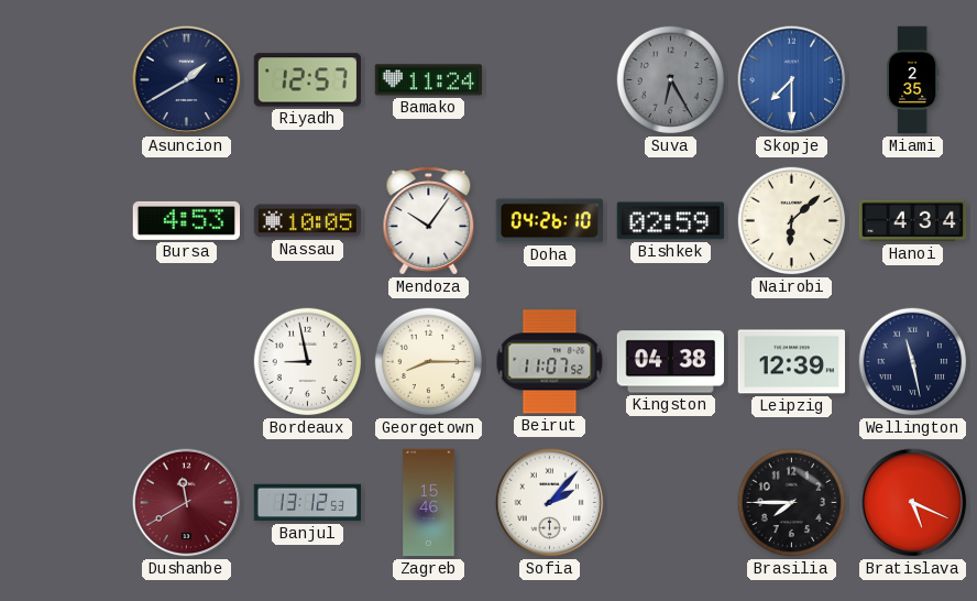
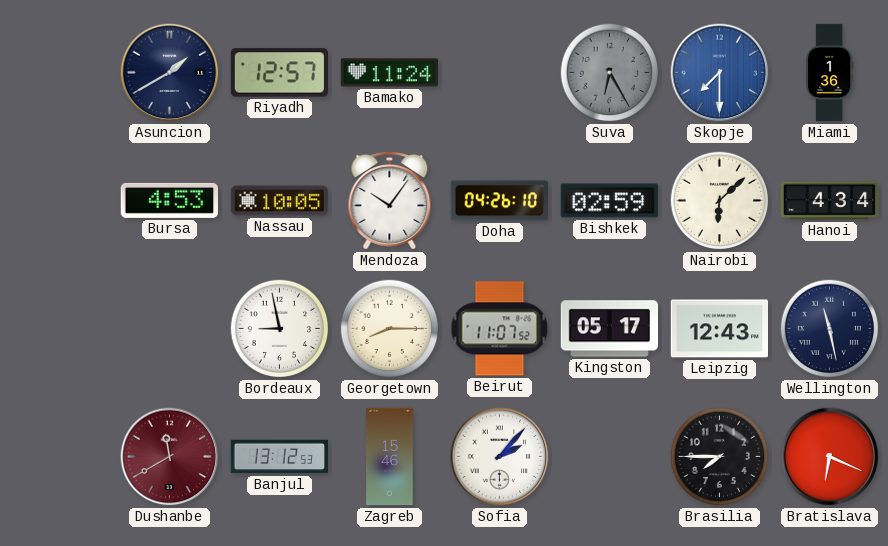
Miami: 2:35 -> 1:36 (829, 73)
Kingston: 04:38 -> 05:17 (609, 329)
Leipzig: 12:39 -> 12:43 (719, 329)
Bratislava: 5:19 -> 6:19 (830, 457)
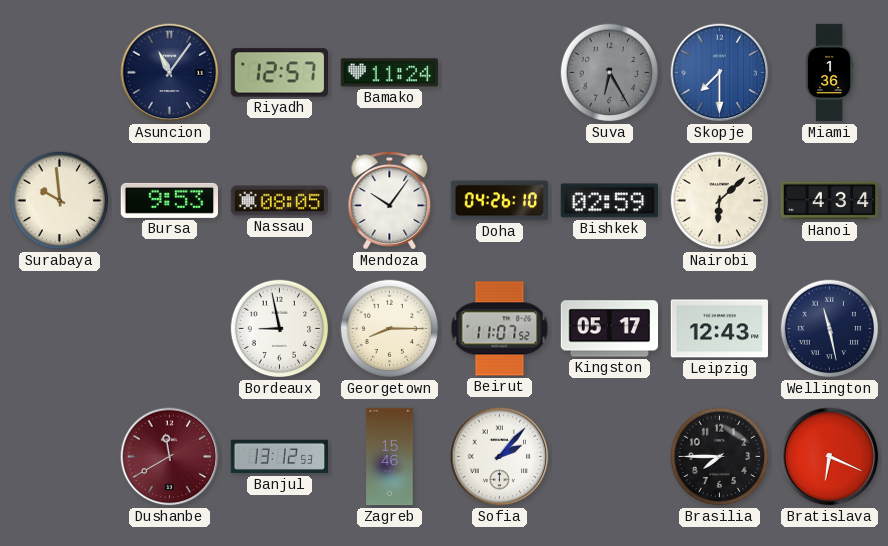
Asuncion: 1:40 -> 11:06 (170, 73)
Surabaya: none -> 9:59 (60, 201)
Bursa: 4:53 -> 9:53 (169, 200)
Nassau: 10:05 -> 08:05 (279, 201)
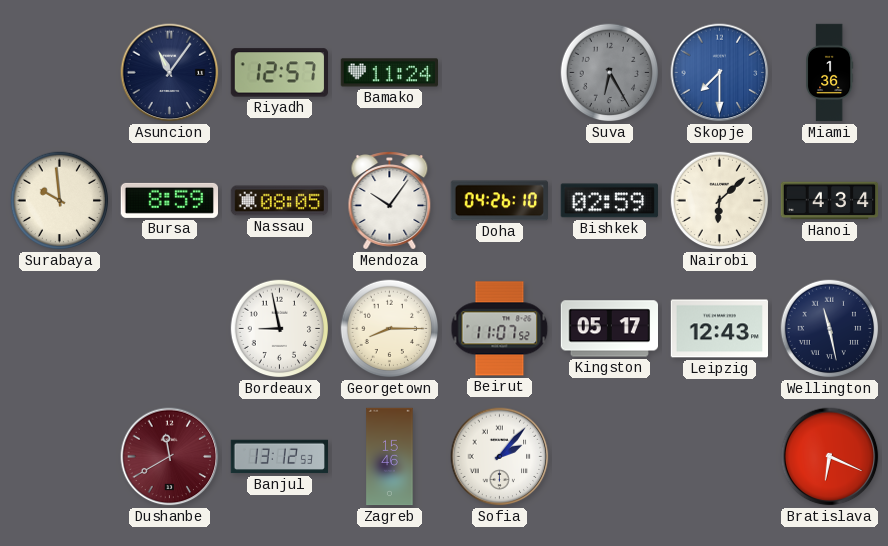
Bursa: 9:53 -> 8:59 (169, 200)
Brasilia: 7:45 -> none (720, 457)
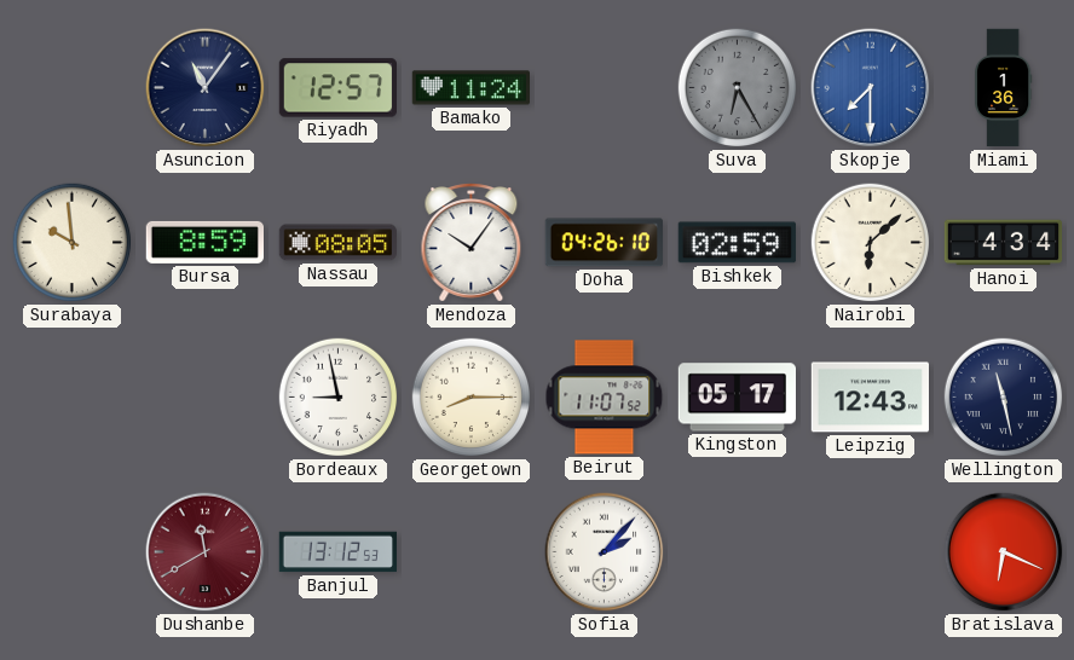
Zagreb: 15:46 -> none (390, 457)
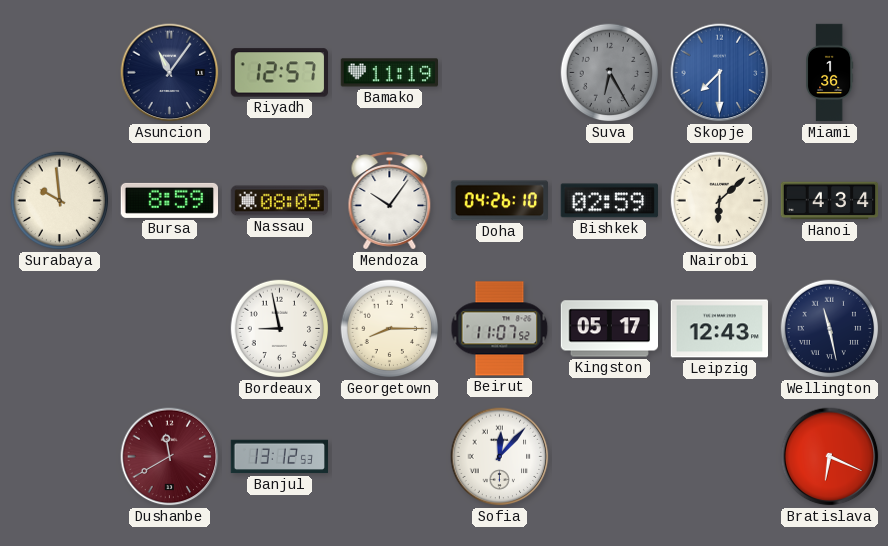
Bamako: 11:24 -> 11:19 (389, 73)
Sofia: 2:07 -> 12:07 (500, 457)
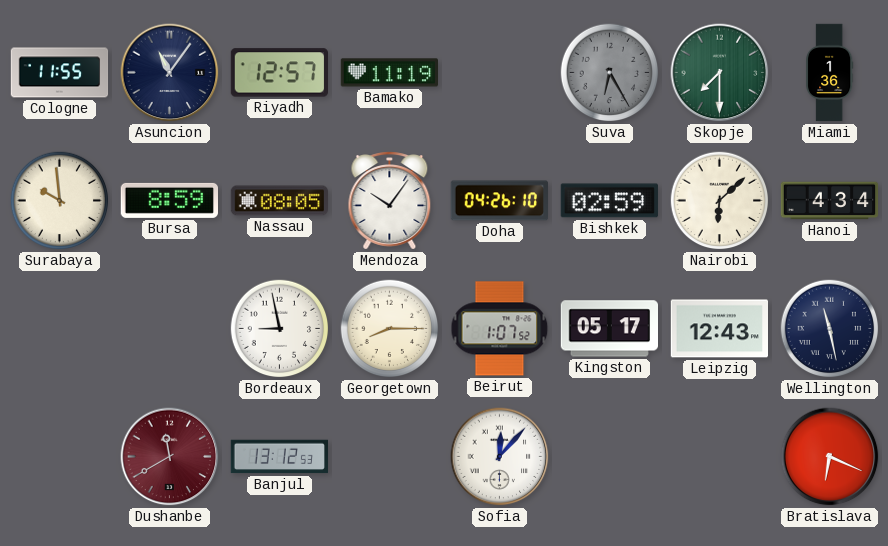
Cologne: none -> 11:55 (60, 73)
Skopje dial: blue -> green (720, 73)
Beirut: 11:07 -> 1:07 (500, 329)
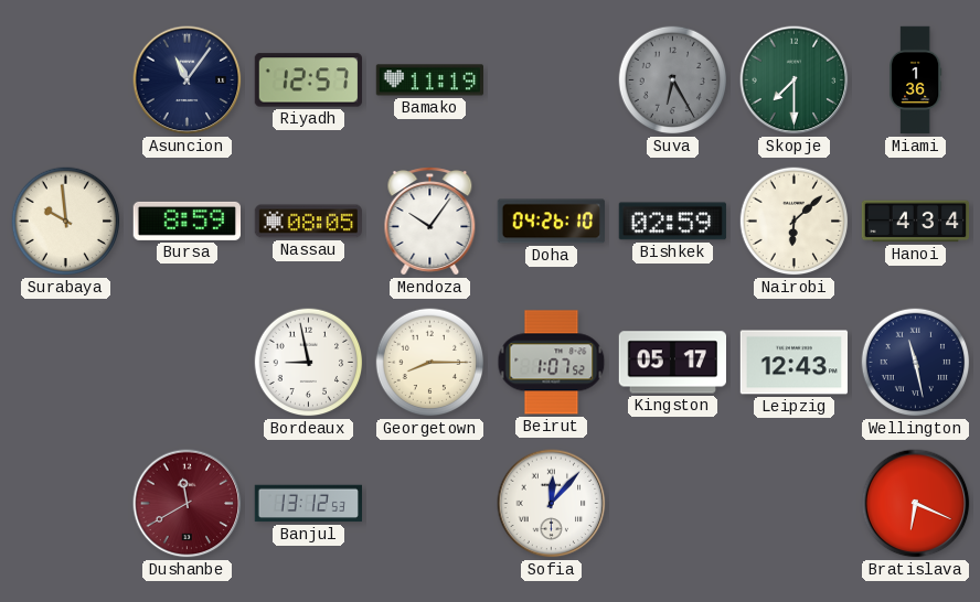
Cologne: 11:55 -> none (60, 73)
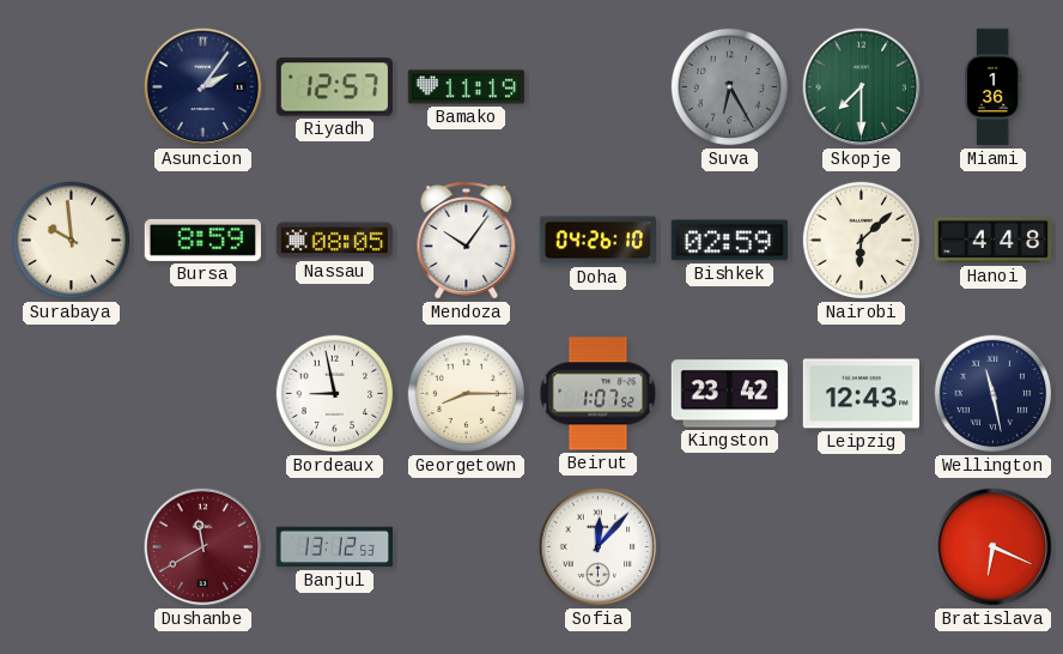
Asuncion: 11:06 -> 2:06 (204, 87)
Hanoi: 4:34 -> 4:48 (994, 241)
Kingston: 05:17 -> 23:42 (729, 394)
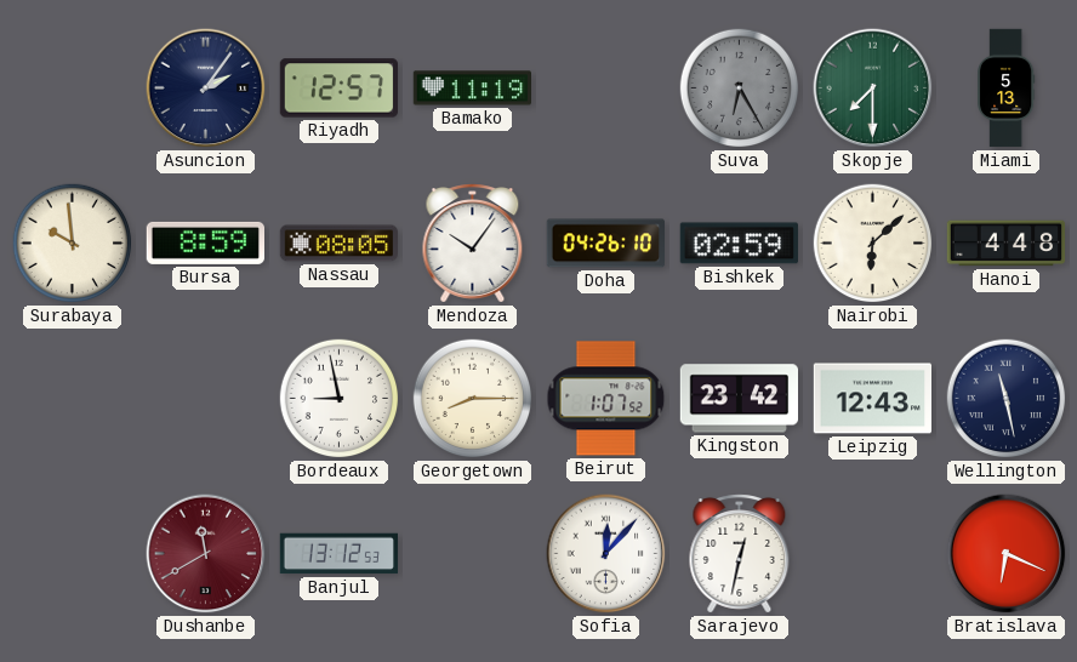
Miami: 1:36 -> 5:13 (1005, 89)
Sarajevo: none -> 12:32 (740, 554)
